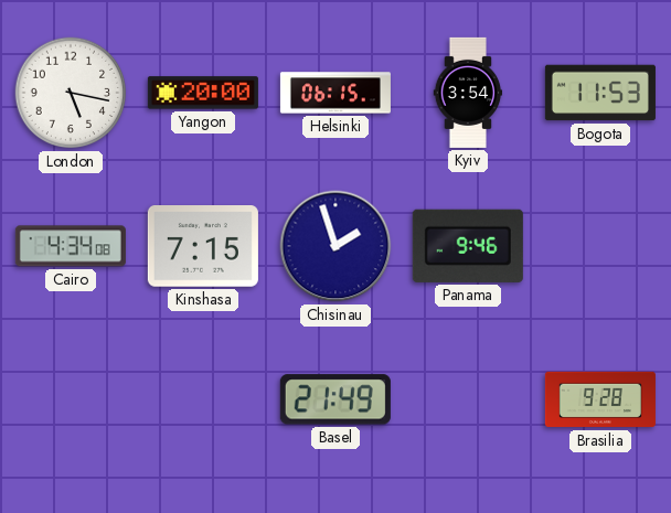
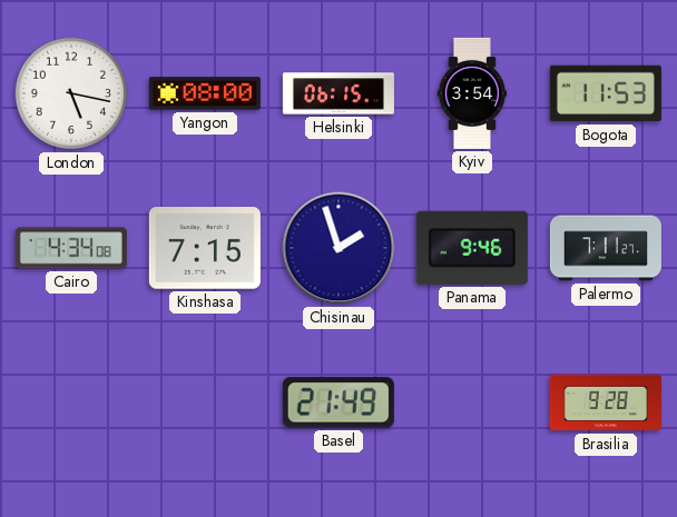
Yangon: 20:00 -> 08:00 (205, 93)
Palermo: none -> 7:11 (606, 248)
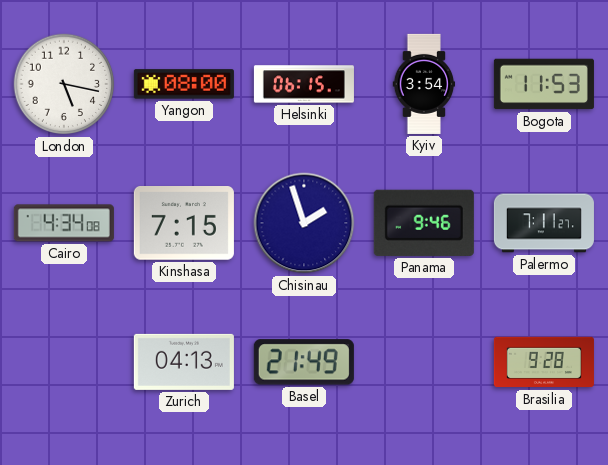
Zurich: none -> 04:13 (184, 362)
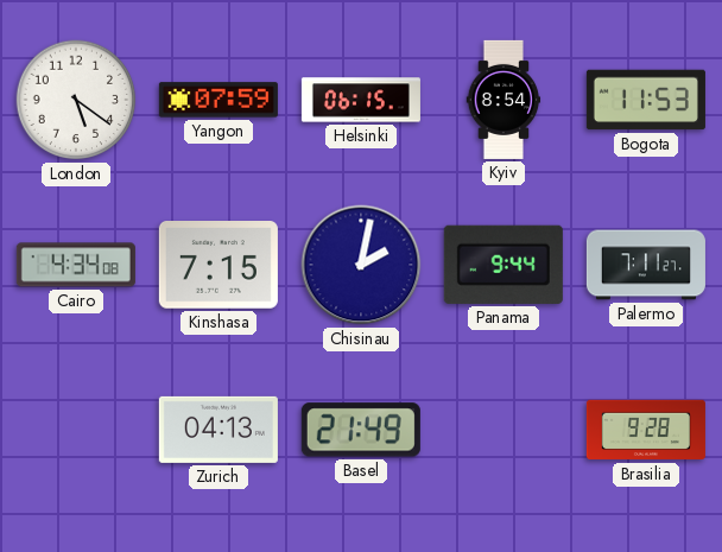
London: 5:17 -> 5:21 (76, 100)
Yangon: 08:00 -> 07:59 (218, 100)
Kyiv: 3:54 -> 8:54 (503, 100)
Chisinau: 1:57 -> 2:02 (361, 265)
Panama: 9:46 -> 9:44 (503, 265)
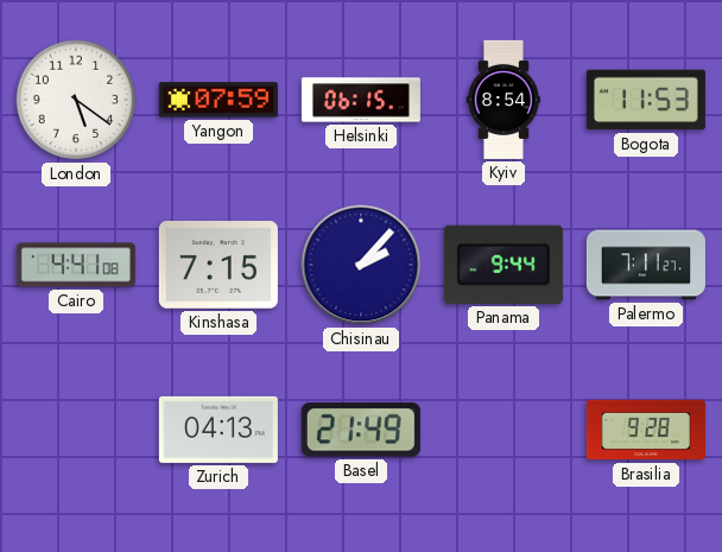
Cairo: 4:34 -> 4:41 (76, 265)
Chisinau: 2:02 -> 2:07 (361, 265)
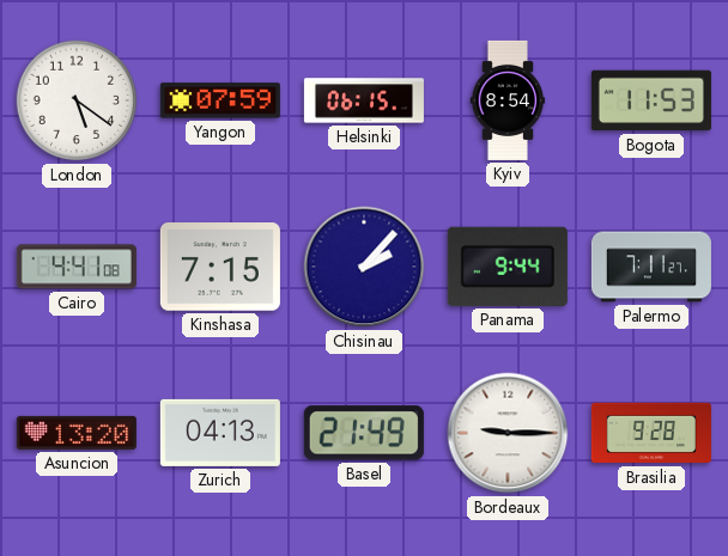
Asuncion: none -> 13:20 (77, 433)
Bordeaux: none -> 9:15 (508, 433)
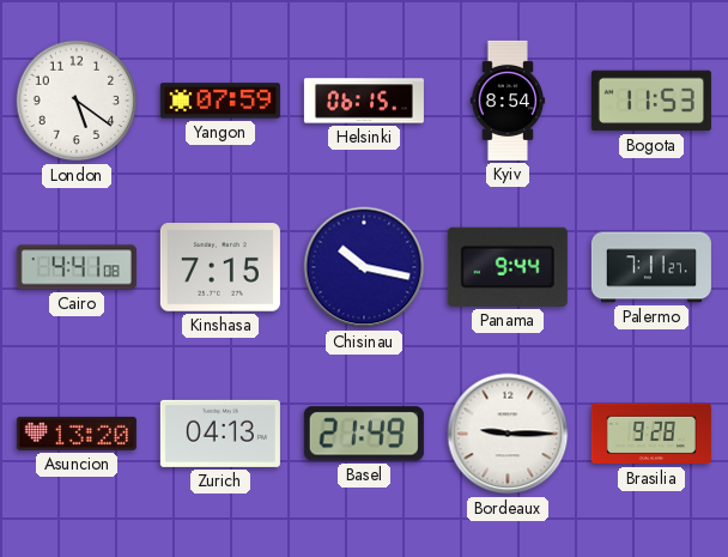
Chisinau: 2:07 -> 10:17 (364, 267)
